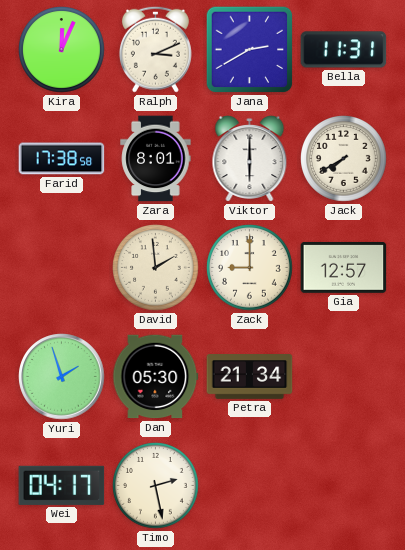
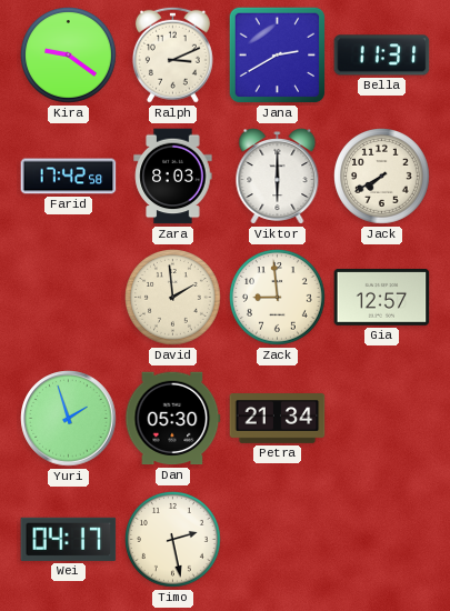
Kira: 12:04 -> 9:21 (69, 56)
Farid: 17:38 -> 17:42 (69, 177)
Zara: 8:01 -> 8:03 (173, 177)
Zack: 9:00 -> 8:59 (278, 298)
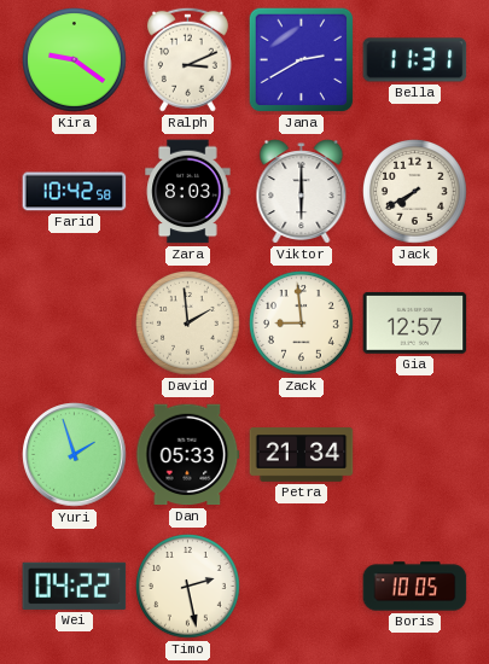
Farid: 17:42 -> 10:42 (75, 192)
Dan: 05:30 -> 05:33 (188, 455)
Wei: 04:17 -> 04:22 (75, 586)
Boris: none -> 10:05 (415, 587)
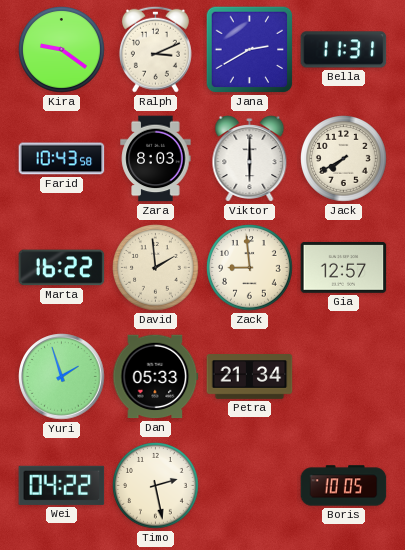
Farid: 10:42 -> 10:43 (62, 159)
Marta: none -> 16:22 (62, 268)
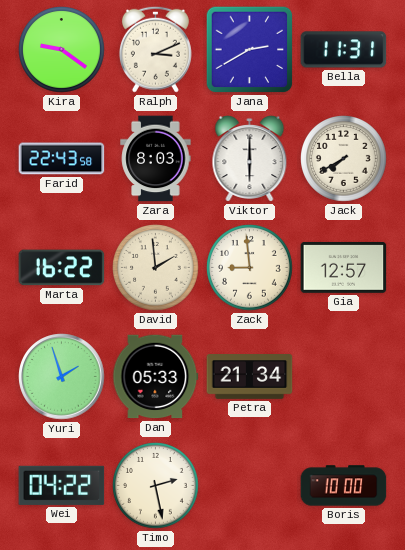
Farid: 10:43 -> 22:43 (62, 159)
Boris: 10:05 -> 10:00 (344, 486)
